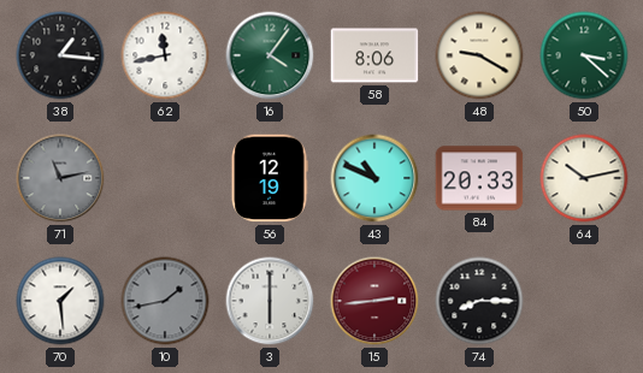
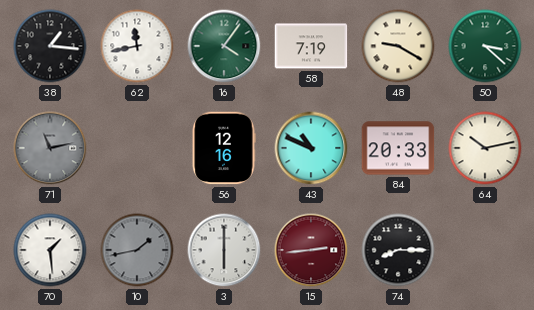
58: 8:06 -> 7:19 (311, 46)
56: 12:19 -> 12:16 (224, 148)
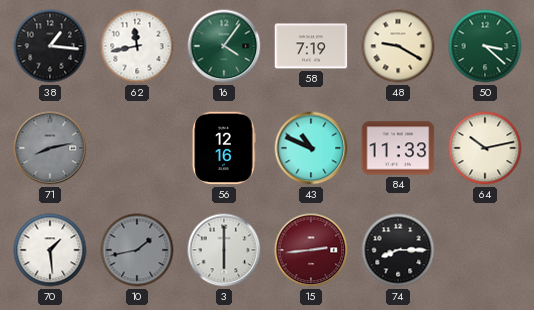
71: 11:13 -> 8:13 (50, 148)
84: 20:33 -> 11:33 (398, 148)
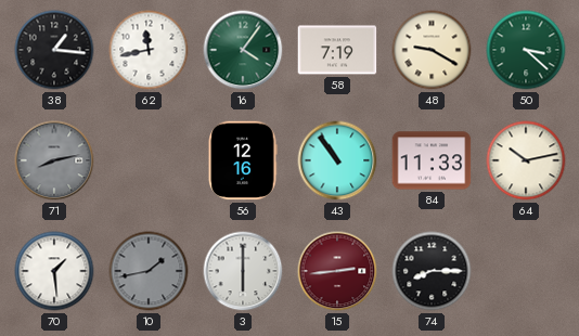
43: 10:49 -> 10:54 (337, 160)
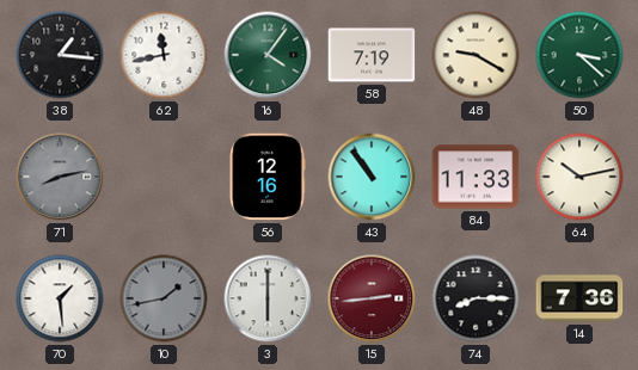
14: none -> 7:36 (579, 298)
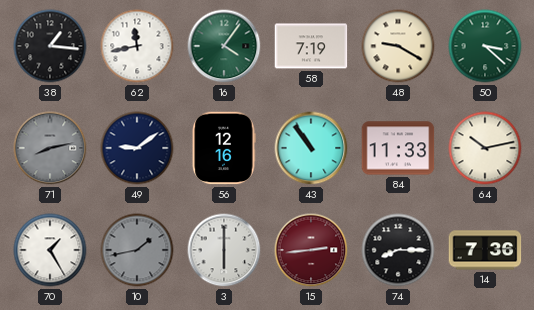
49: none -> 9:09 (137, 148)
70: 1:29 -> 1:25 (50, 250)
